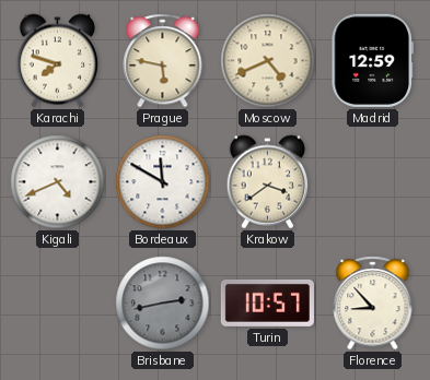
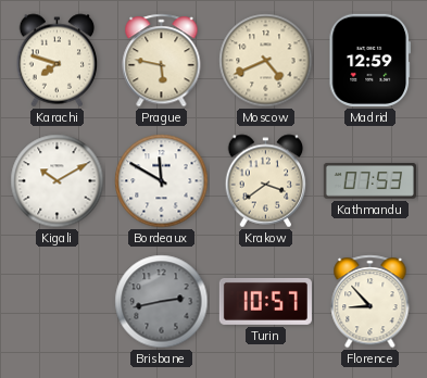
Kigali: 4:41 -> 10:10 (58, 181)
Kathmandu: none -> 07:53 (369, 181)
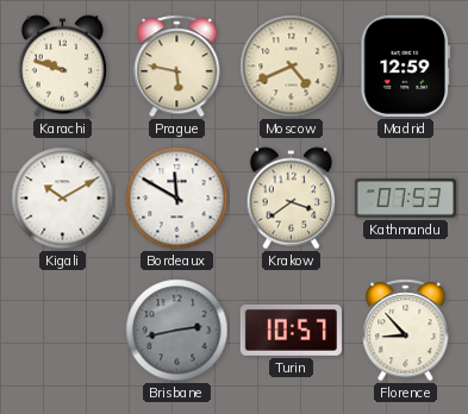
Karachi: 7:48 -> 9:48 (63, 67)
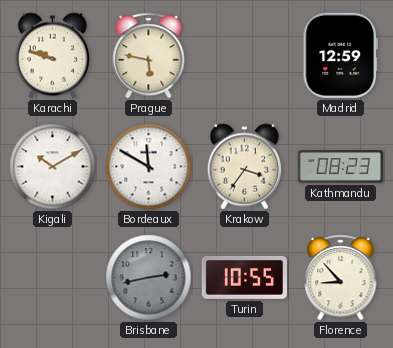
Moscow: 4:41 -> none (292, 67)
Krakow: 3:39 -> 3:36 (245, 167)
Kathmandu: 07:53 -> 08:23 (340, 167)
Turin: 10:57 -> 10:55 (244, 277)
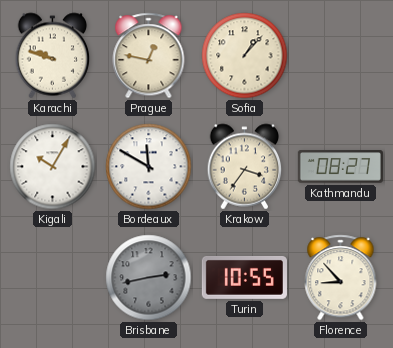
Prague: 5:47 -> 12:47 (149, 56)
Sofia: none -> 1:07 (245, 56)
Madrid: 12:59 -> none (340, 55)
Kigali: 10:10 -> 10:05 (53, 167)
Kathmandu: 08:23 -> 08:27 (340, 167)
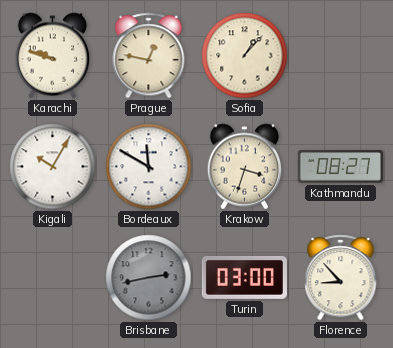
Krakow: 3:36 -> 3:33 (245, 167)
Turin: 10:55 -> 03:00 (244, 277)
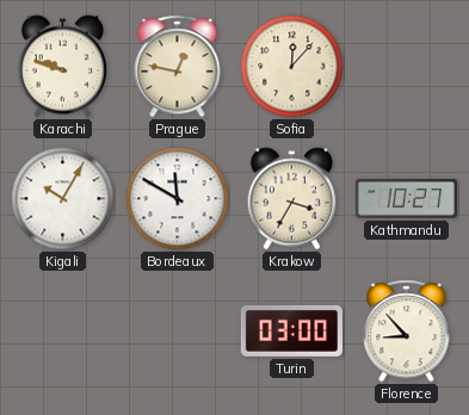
Sofia: 1:07 -> 12:07 (292, 67)
Krakow: 3:33 -> 3:35 (292, 199)
Kathmandu: 08:27 -> 10:27 (406, 199)
Brisbane: 2:43 -> none (149, 278)
